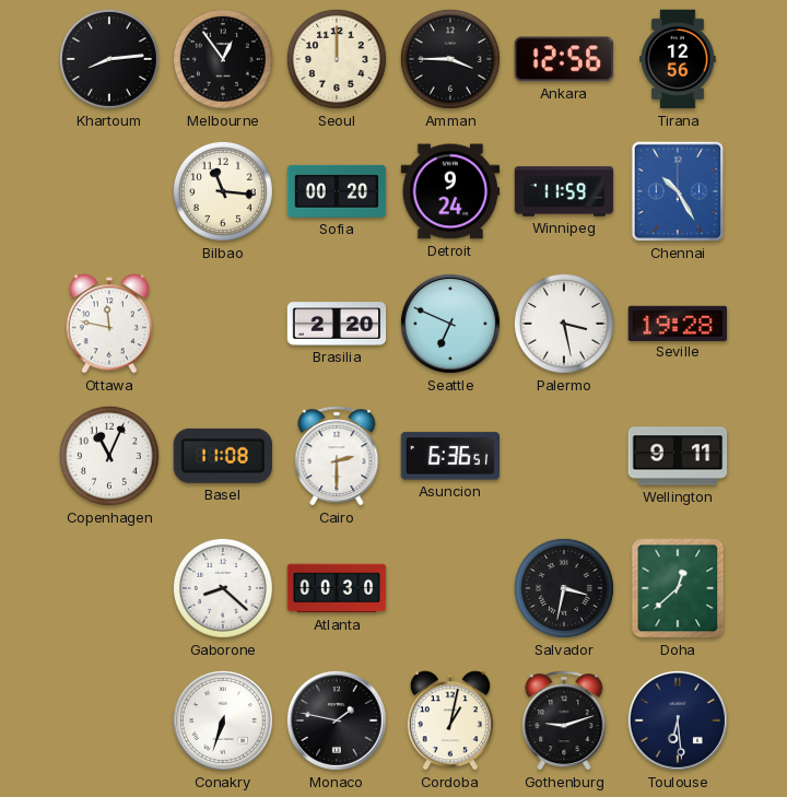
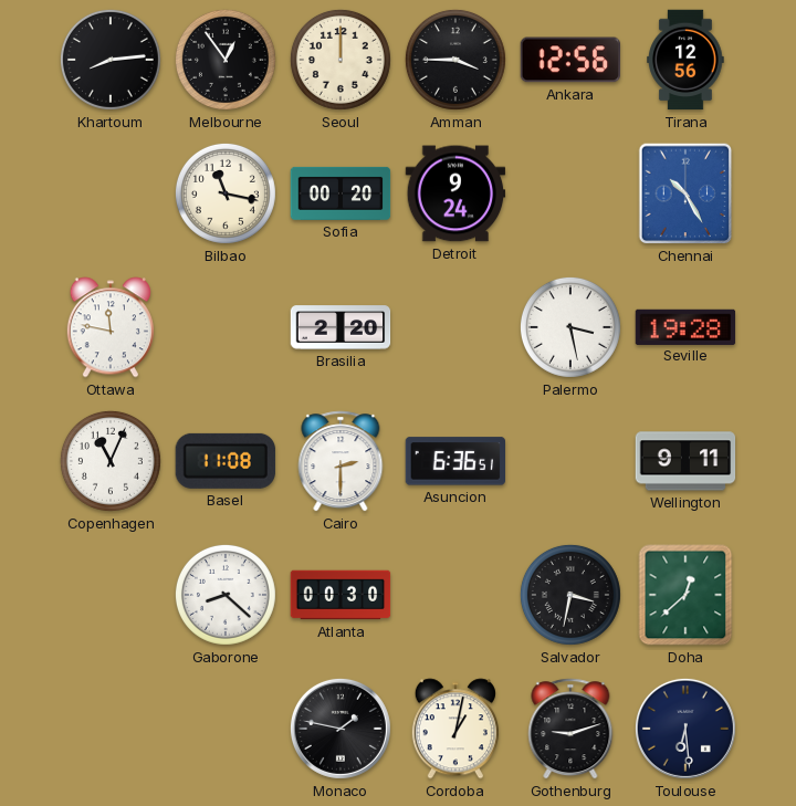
Bilbao: 11:16 -> 11:17 (226, 193)
Winnipeg: 11:59 -> none (564, 191)
Seattle: 6:49 -> none (450, 324)
Conakry: 6:33 -> none (223, 720)
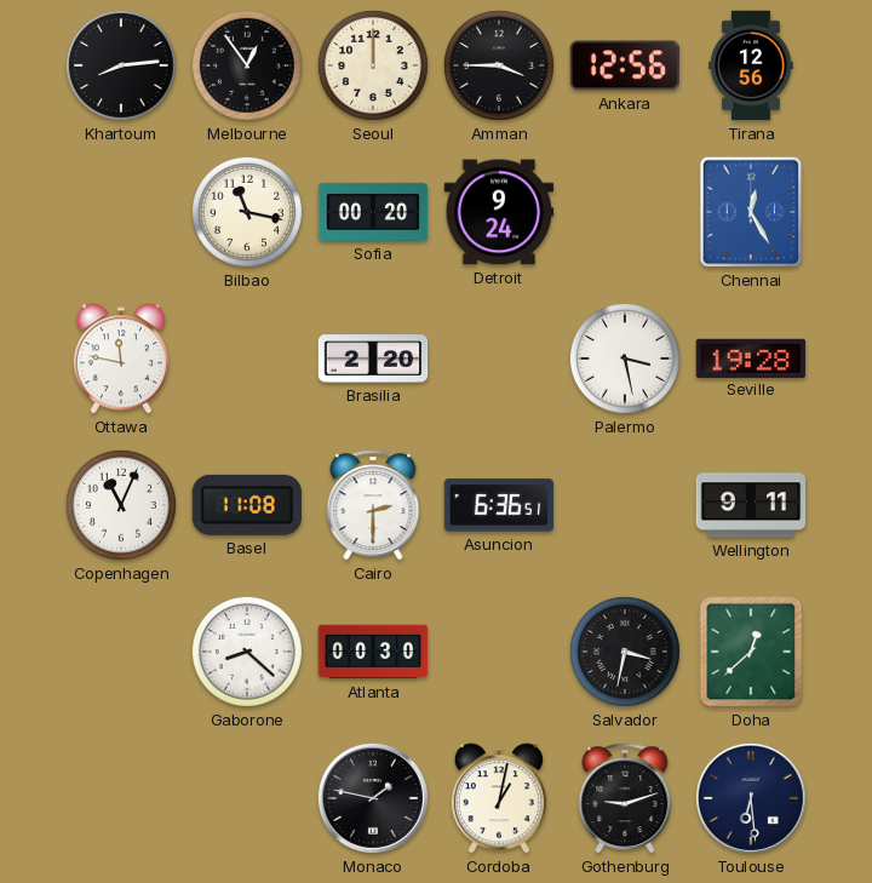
Chennai: 10:25 -> 12:25 (751, 212)
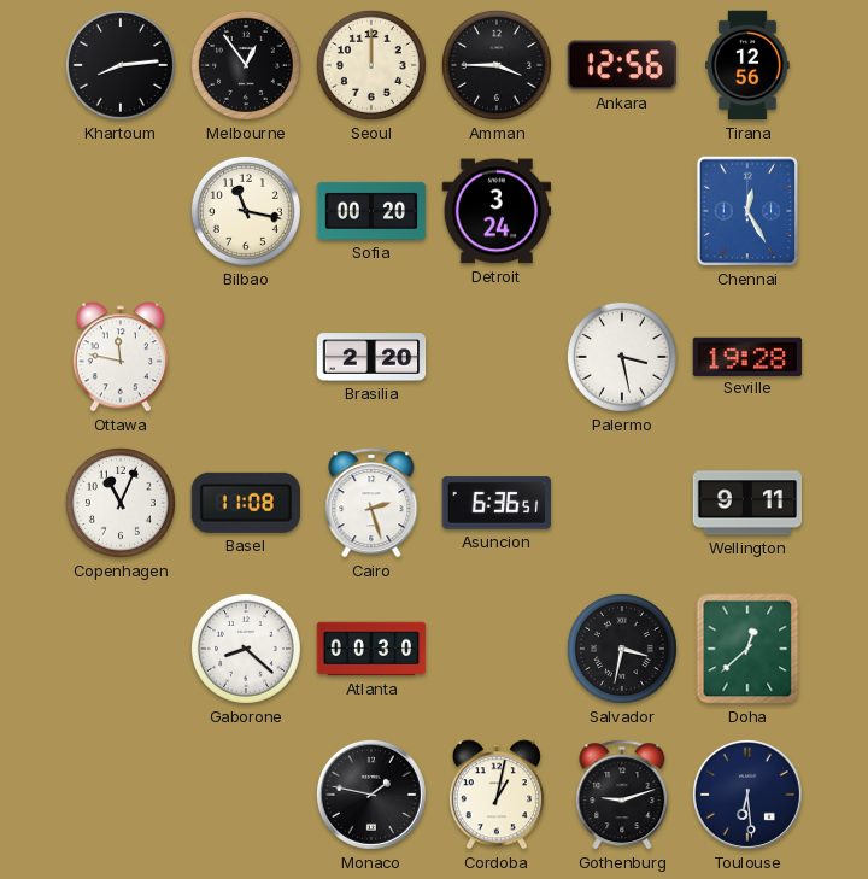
Detroit: 9:24 -> 3:24 (497, 211)
Cairo: 2:30 -> 2:27 (371, 503)
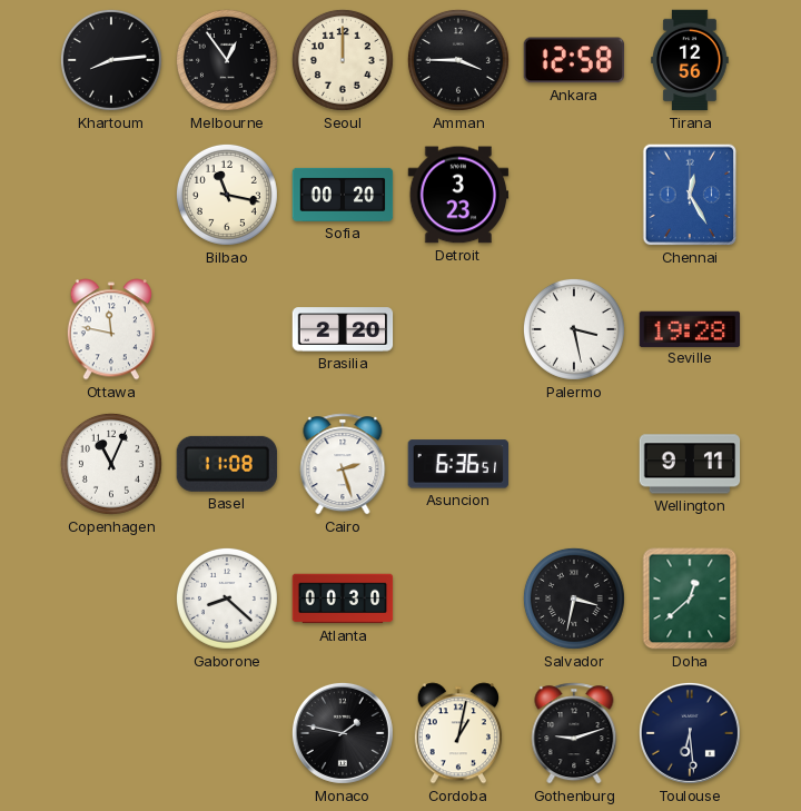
Ankara: 12:56 -> 12:58 (573, 60)
Detroit: 3:24 -> 3:23 (458, 195)
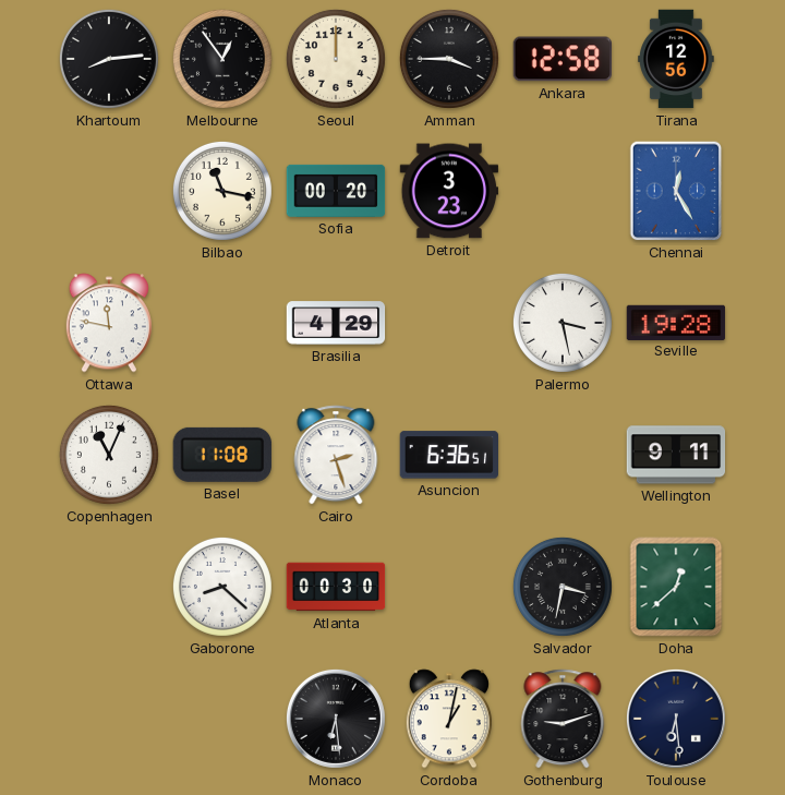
Brasilia: 2:20 -> 4:29 (336, 323)
Monaco: 1:47 -> 6:29 (336, 719)
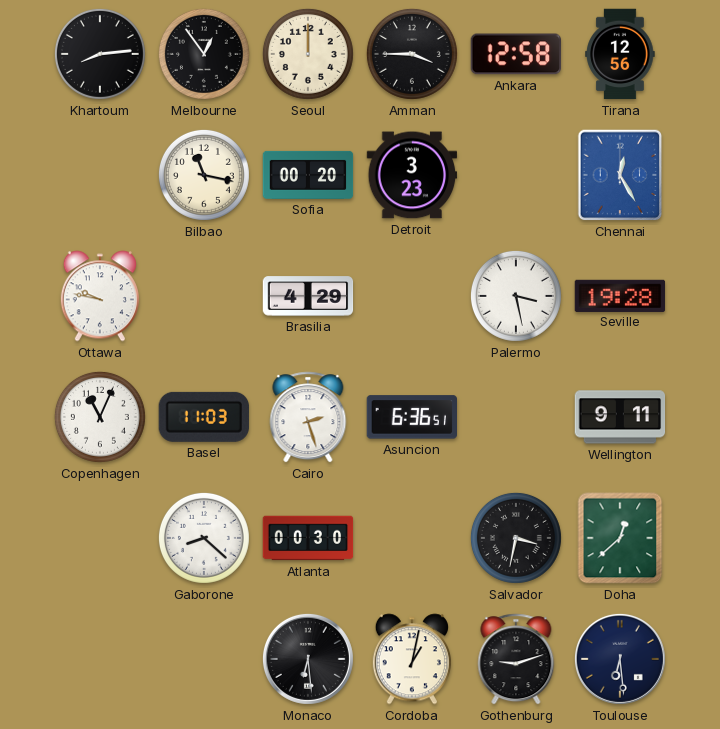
Ottawa: 11:47 -> 9:47 (100, 296)
Basel: 11:08 -> 11:03 (204, 417)
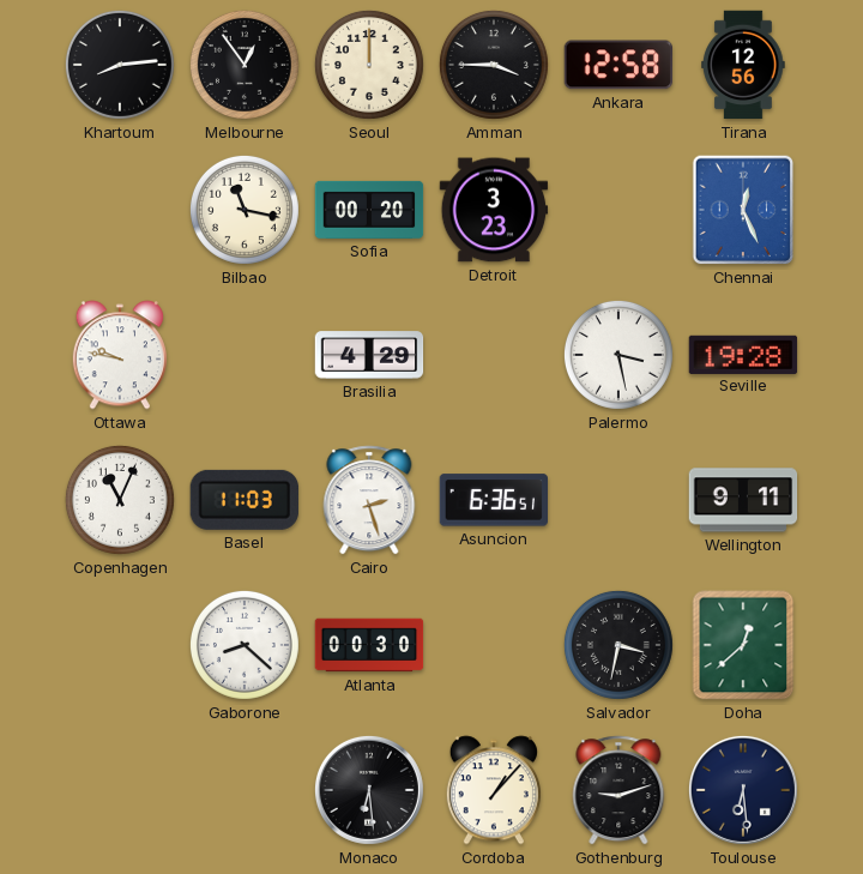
Chennai: 12:25 -> 12:26 (743, 210)
Cordoba: 1:02 -> 1:07 (494, 790)
